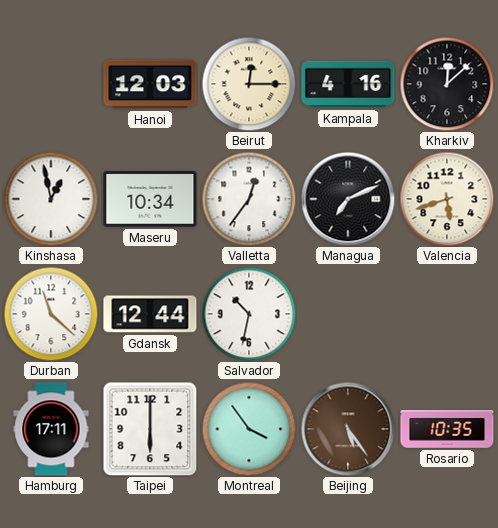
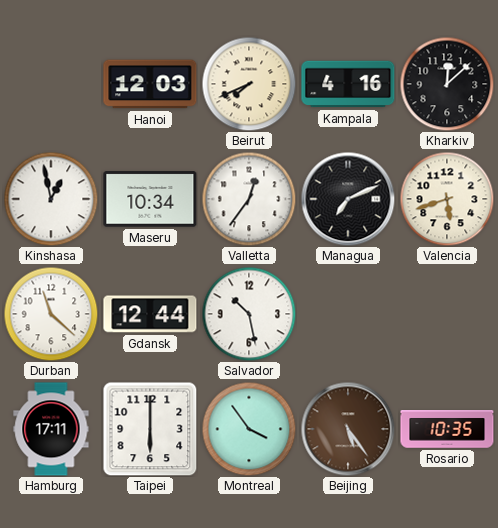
Beirut: 12:15 -> 7:41 (249, 84)
Salvador: 10:32 -> 10:28 (249, 314)
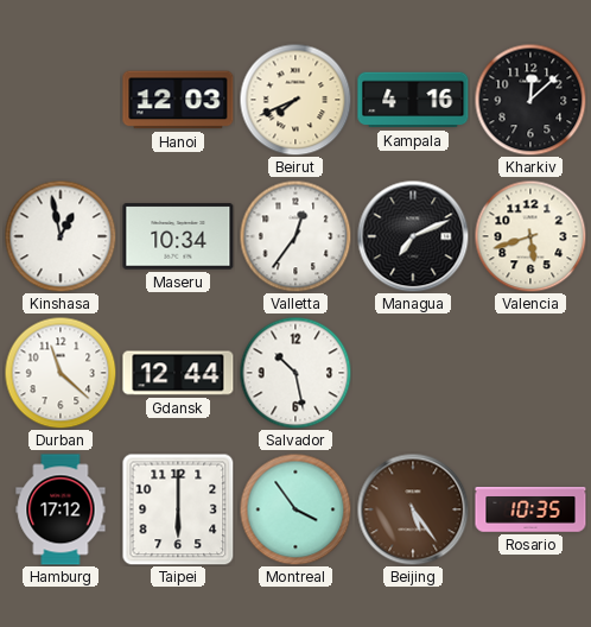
Hamburg: 17:11 -> 17:12 (61, 509)
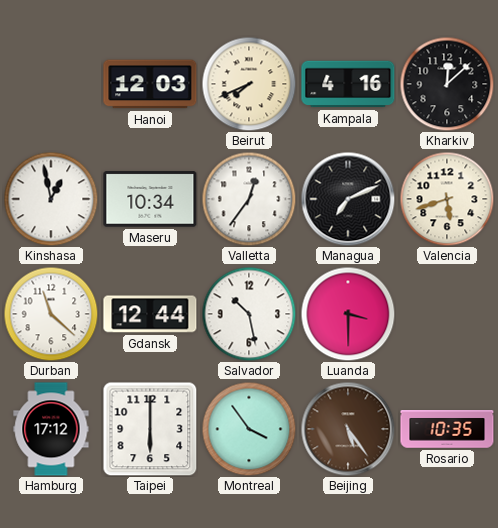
Luanda: none -> 3:30 (348, 314)
